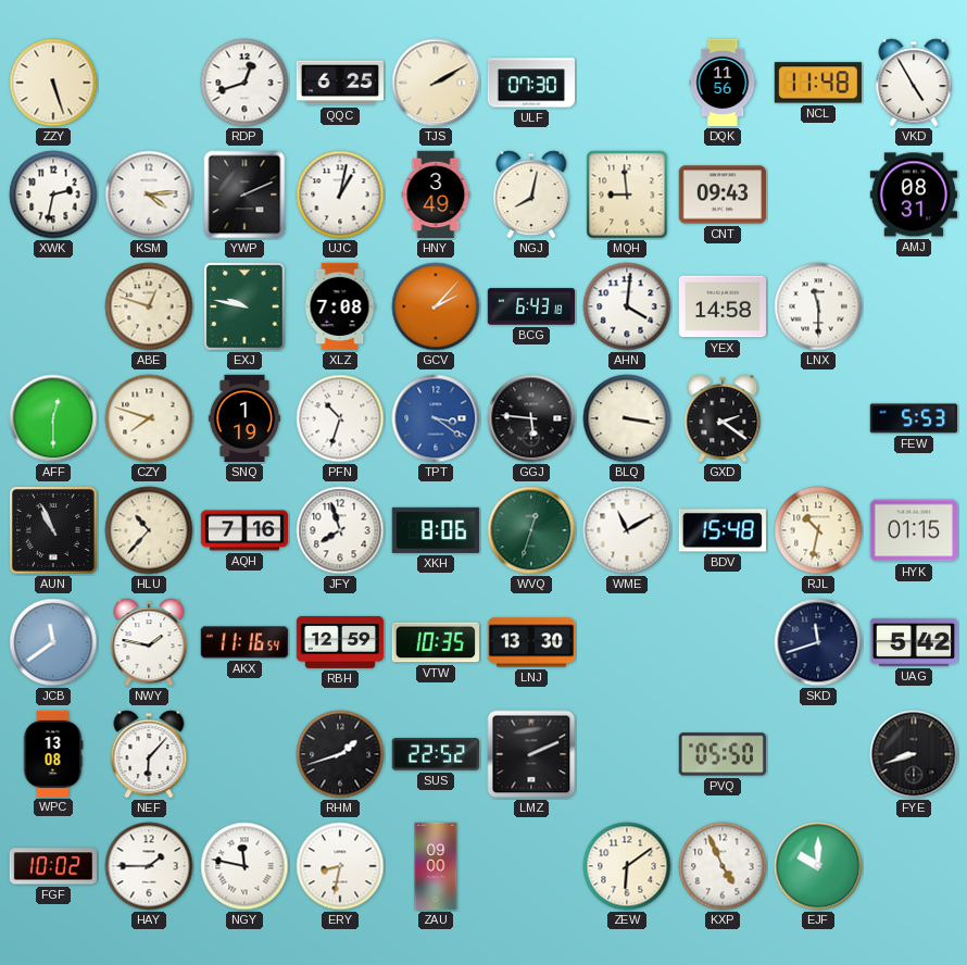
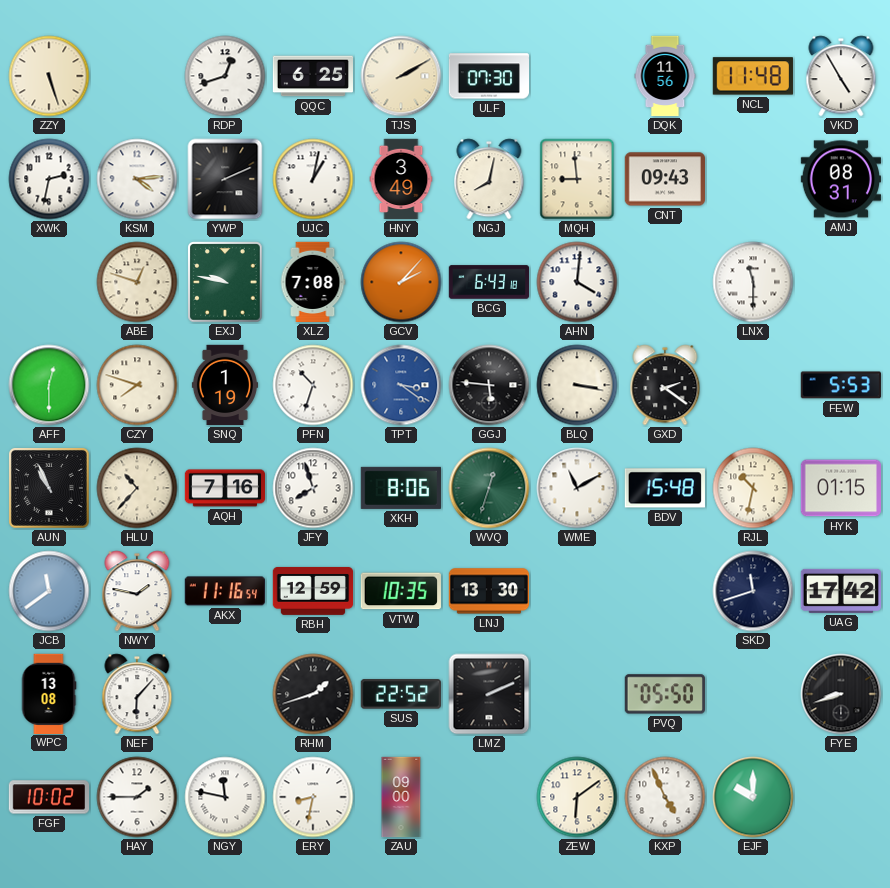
YEX: 14:58 -> none (721, 306)
UAG: 5:42 -> 17:42 (840, 591)
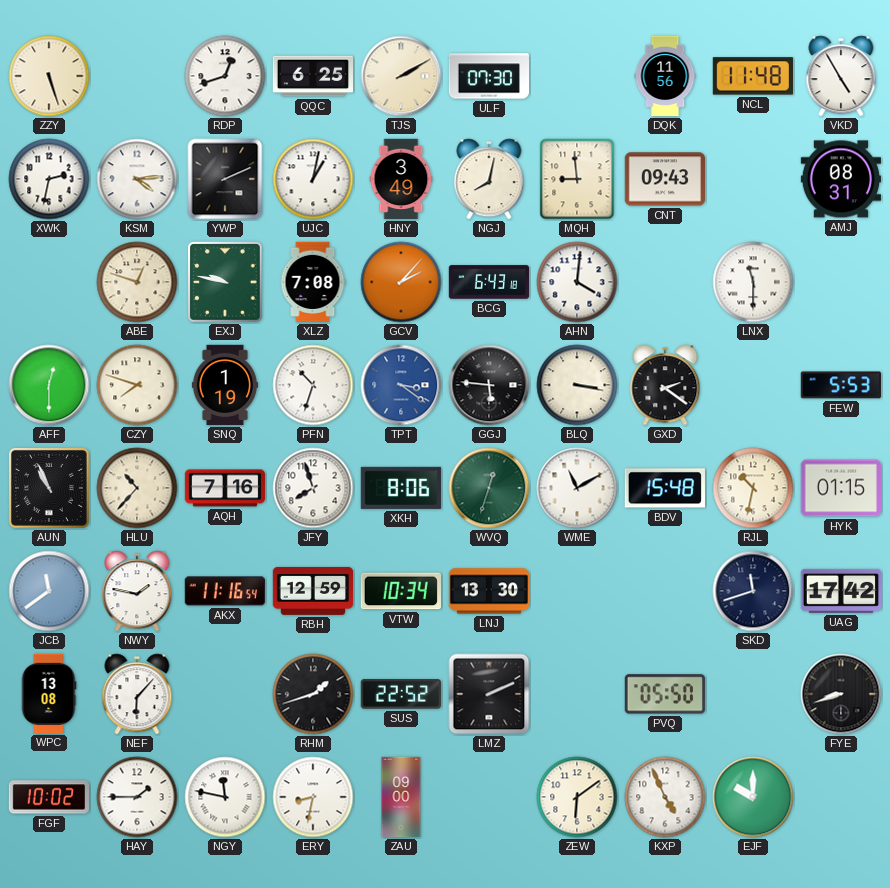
VTW: 10:35 -> 10:34 (401, 591)
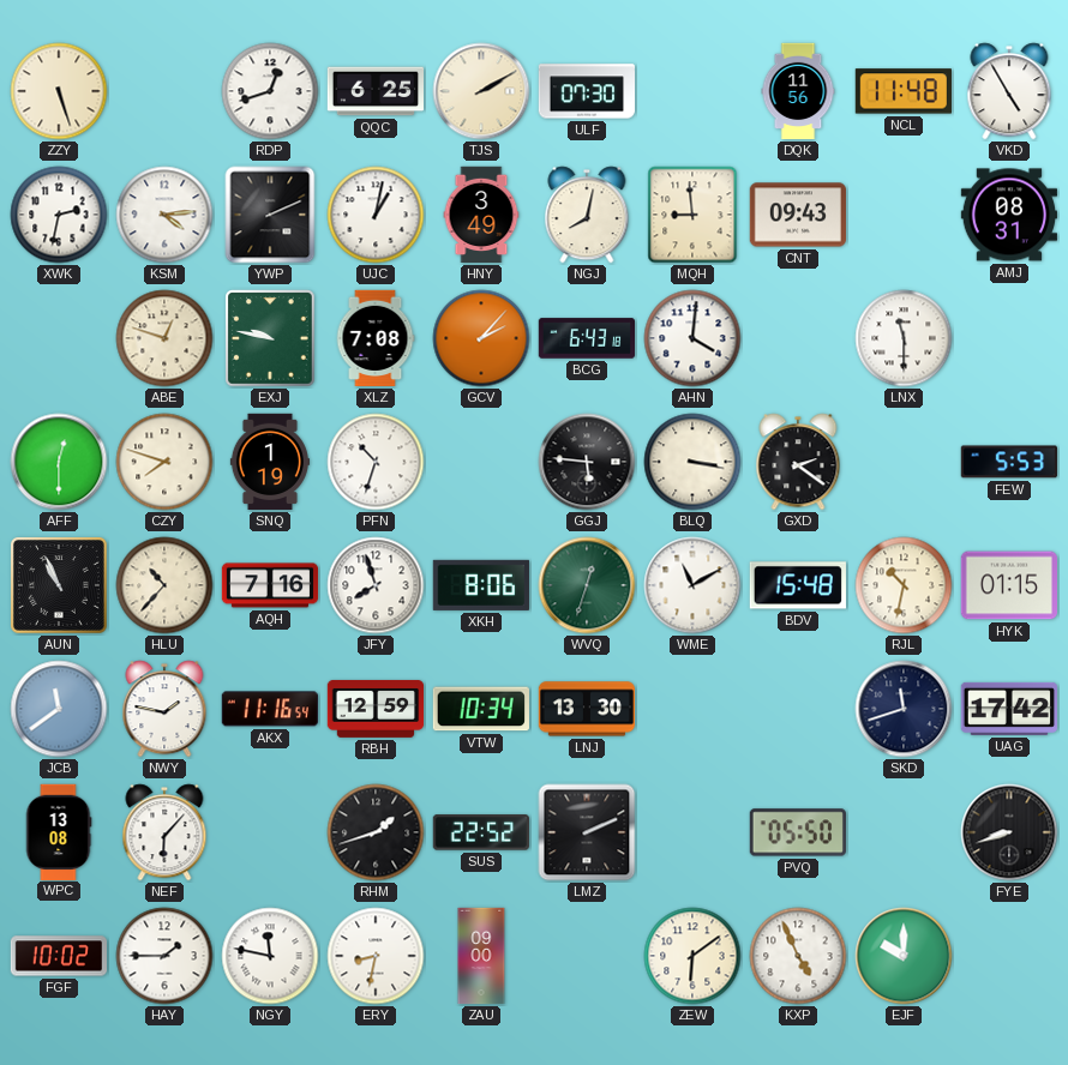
TPT: 3:21 -> none (401, 385)
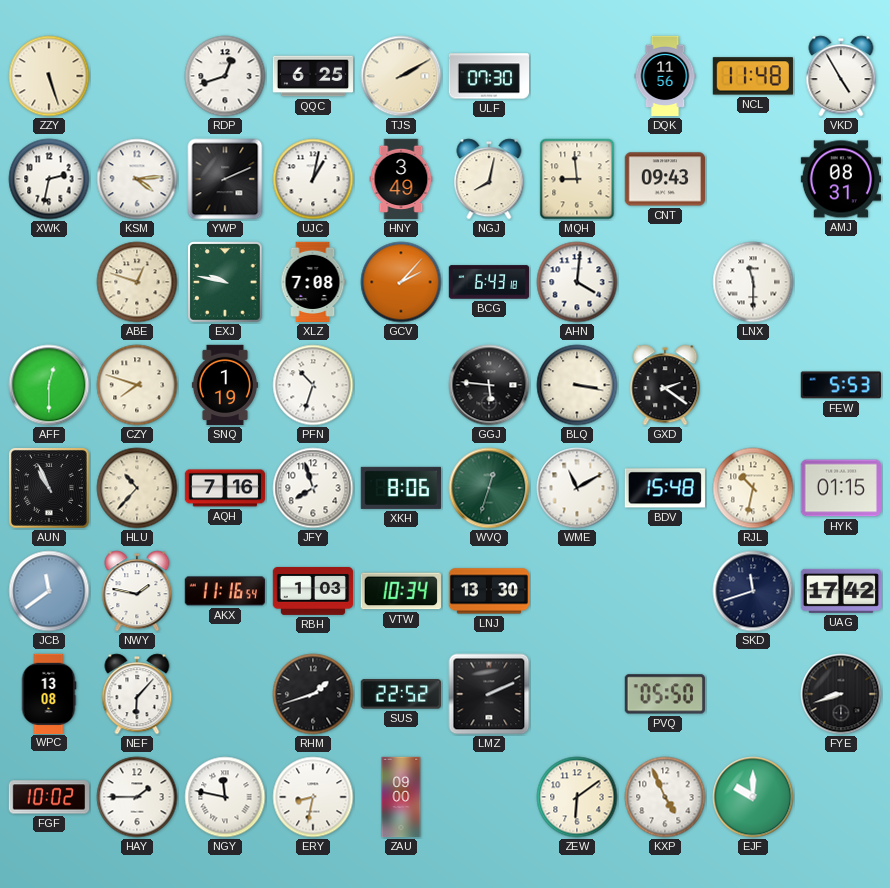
RBH: 12:59 -> 1:03 (313, 591)
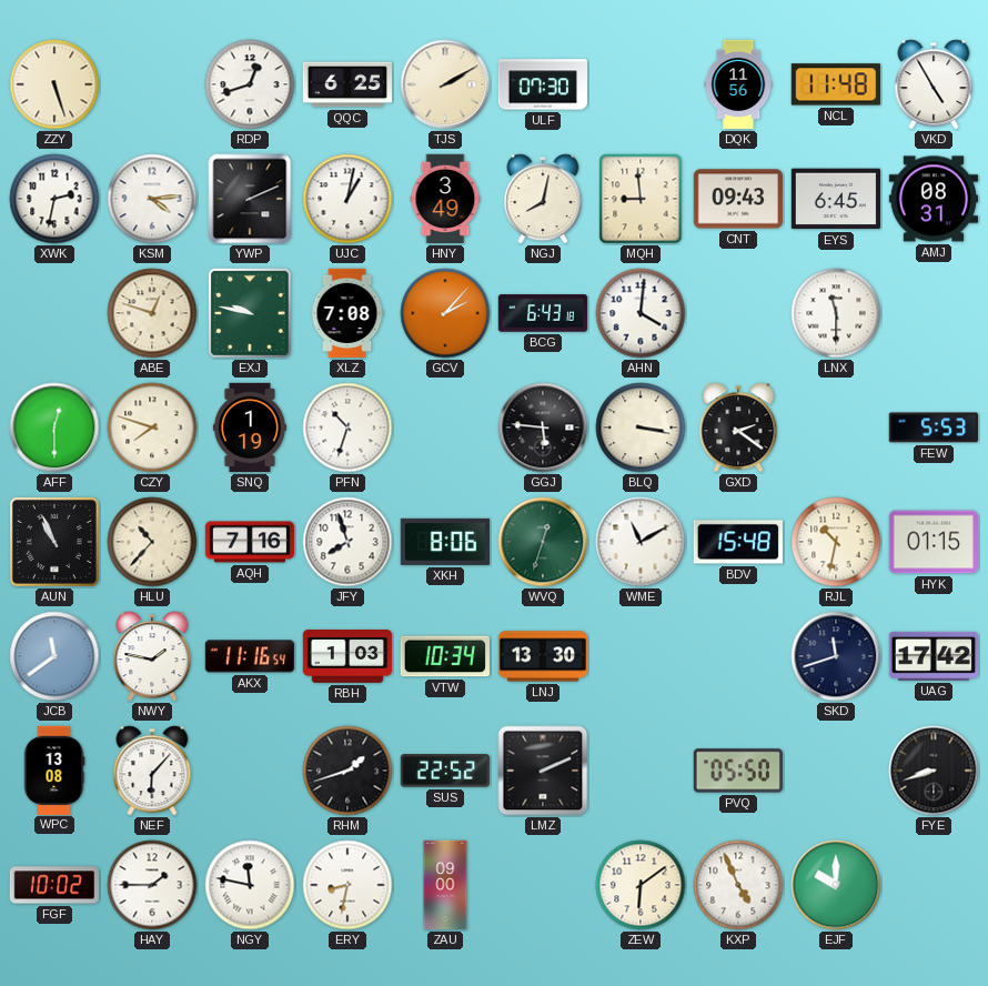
EYS: none -> 6:45 (835, 199)
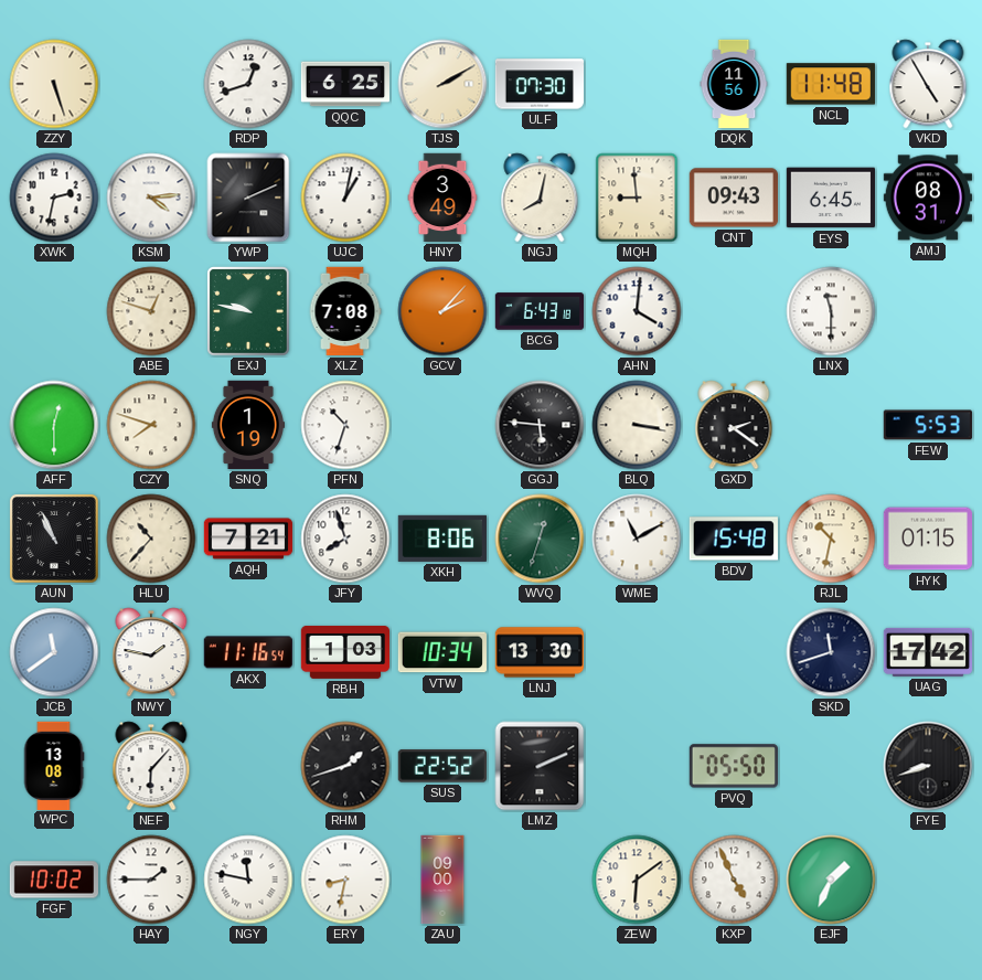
AQH: 7:16 -> 7:21 (248, 539)
EJF: 10:00 -> 1:34 (831, 880)
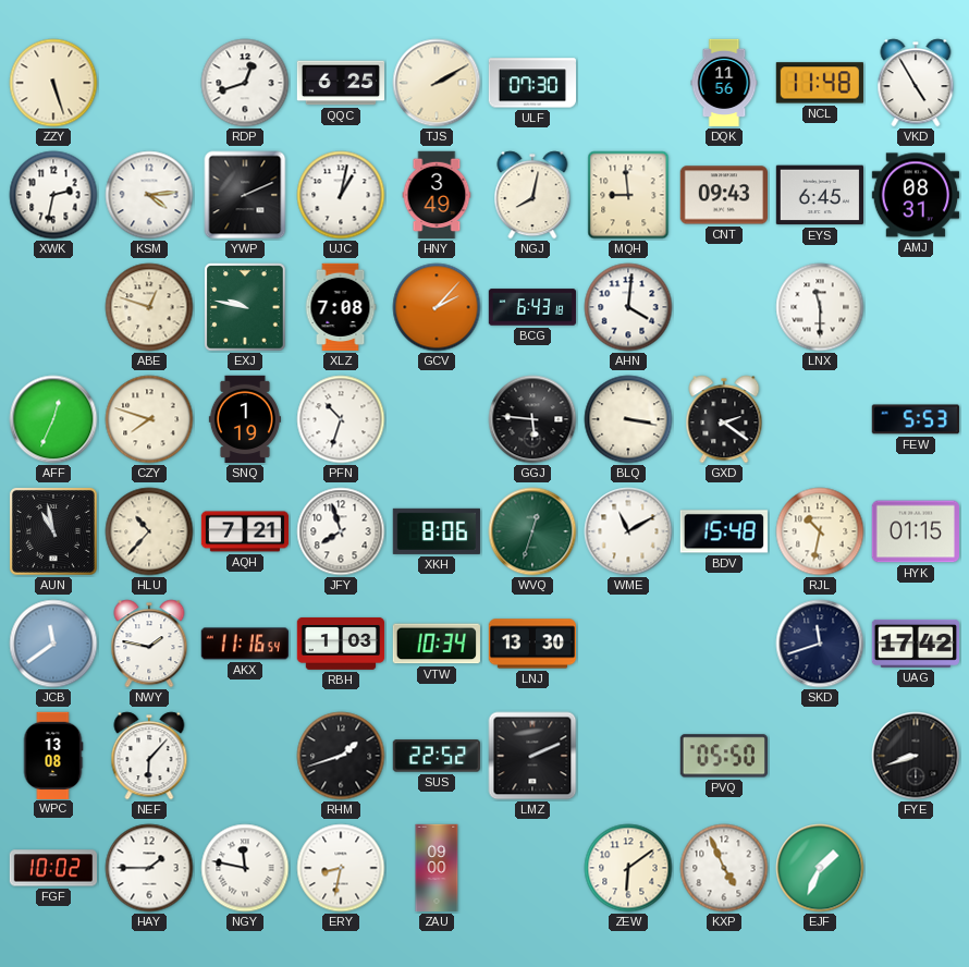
AFF: 12:30 -> 12:34 (53, 419)
AUN: 10:56 -> 10:58 (53, 531)
